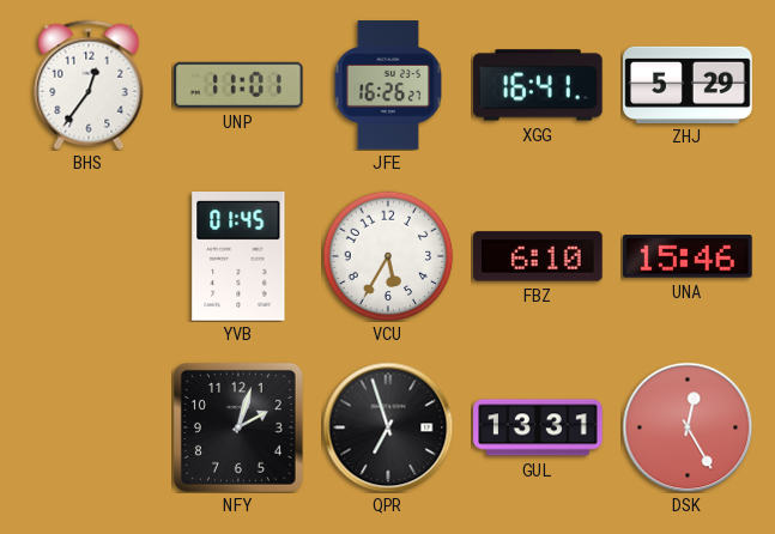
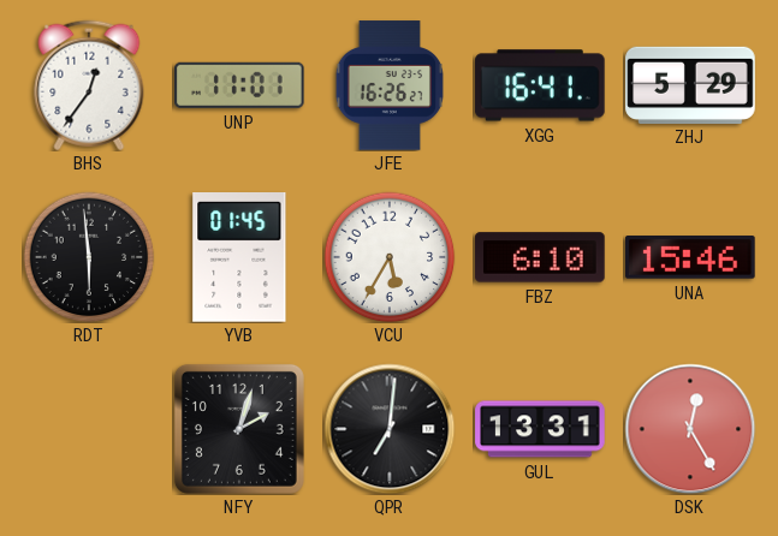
RDT: none -> 5:59 (89, 257)
QPR: 6:57 -> 7:01 (390, 429)
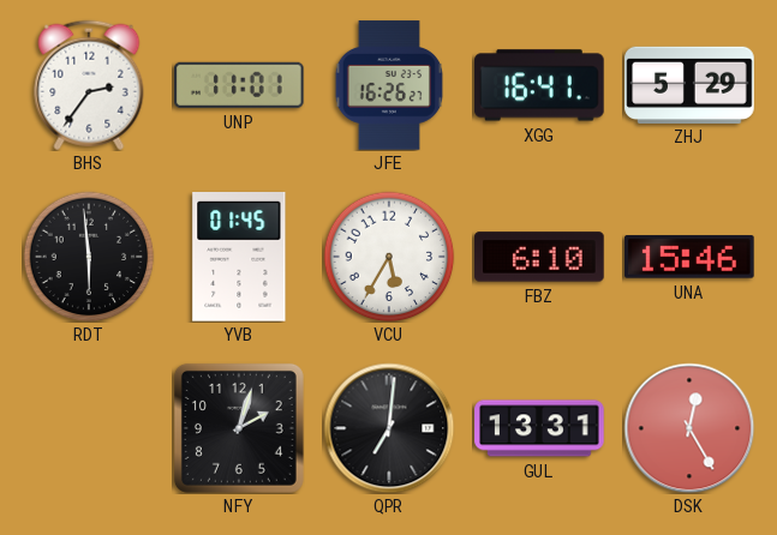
BHS: 12:36 -> 2:36 (89, 85)
